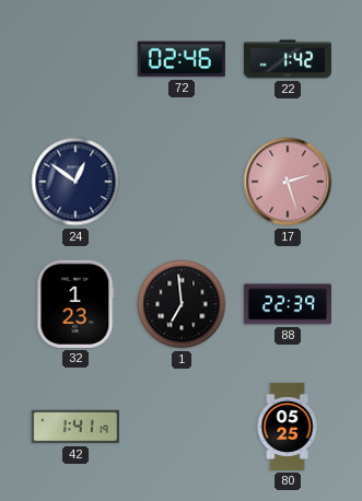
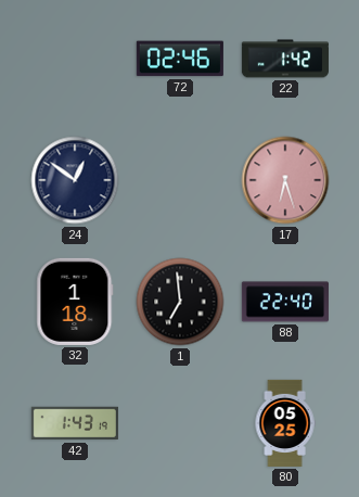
17: 2:27 -> 6:27 (285, 180)
32: 1:23 -> 1:18 (75, 302)
88: 22:39 -> 22:40 (285, 302)
42: 1:41 -> 1:43 (75, 423)
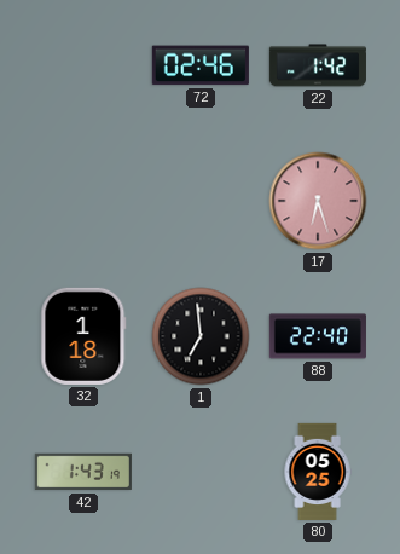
24: 12:51 -> none (75, 180)
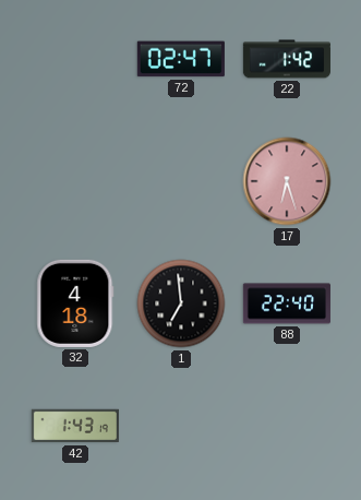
72: 02:46 -> 02:47 (181, 59)
32: 1:18 -> 4:18 (75, 303)
80: 05:25 -> none (318, 472)
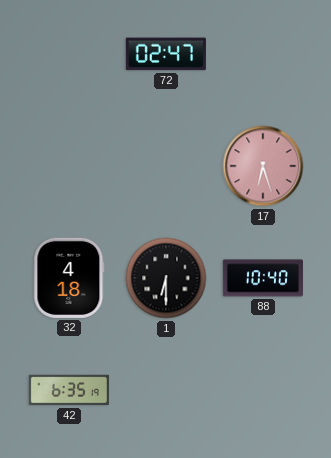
22: 1:42 -> none (287, 59)
1: 6:59 -> 6:30 (166, 278)
88: 22:40 -> 10:40 (263, 278)
42: 1:43 -> 6:35 (69, 390)
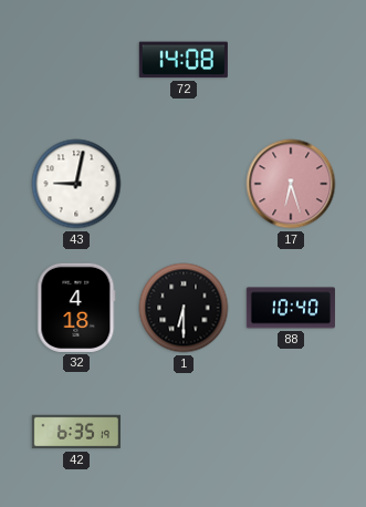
72: 02:47 -> 14:08 (184, 60)
43: none -> 9:02 (76, 184)
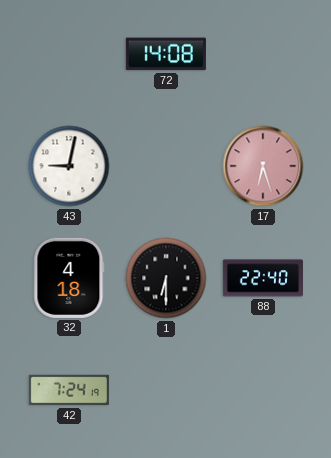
88: 10:40 -> 22:40 (263, 278)
42: 6:35 -> 7:24 (69, 390)
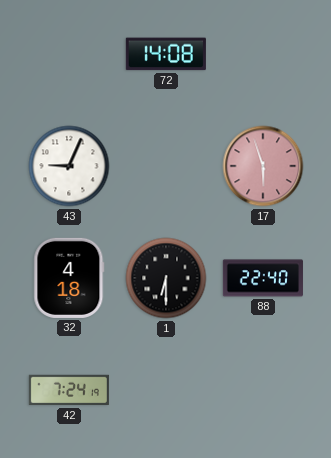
43: 9:02 -> 9:04 (69, 166)
17: 6:27 -> 5:57 (263, 166)
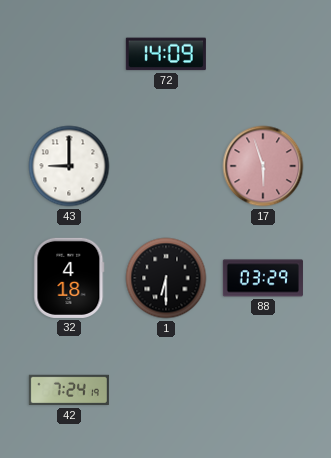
72: 14:08 -> 14:09 (166, 54)
43: 9:04 -> 9:00 (69, 166)
88: 22:40 -> 03:29 (263, 278)
